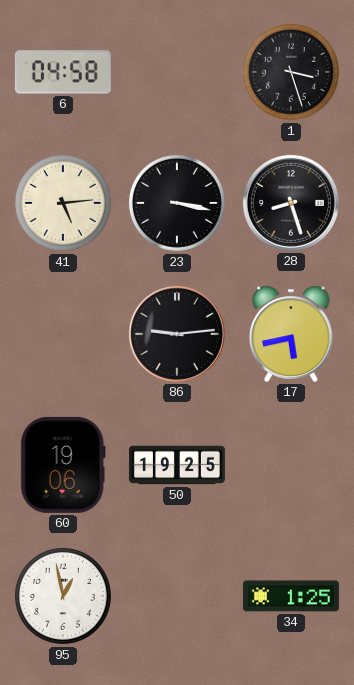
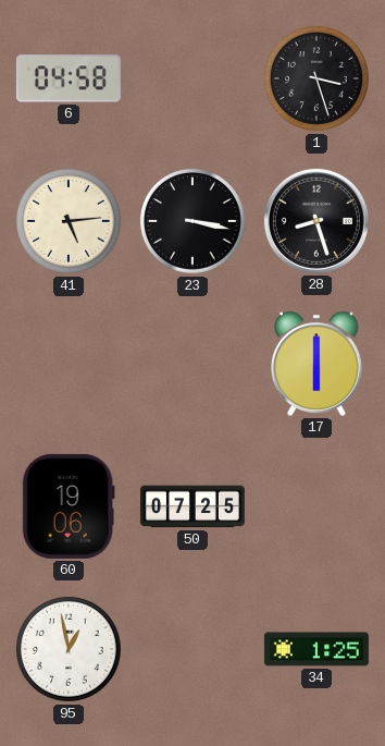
86: 9:14 -> none (177, 334)
17: 5:43 -> 6:00 (316, 364)
50: 19:25 -> 07:25 (192, 506)
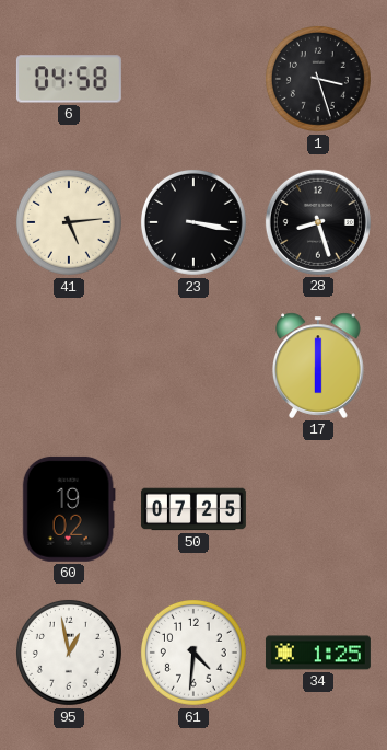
60: 19:06 -> 19:02 (69, 509)
61: none -> 4:31 (193, 653)
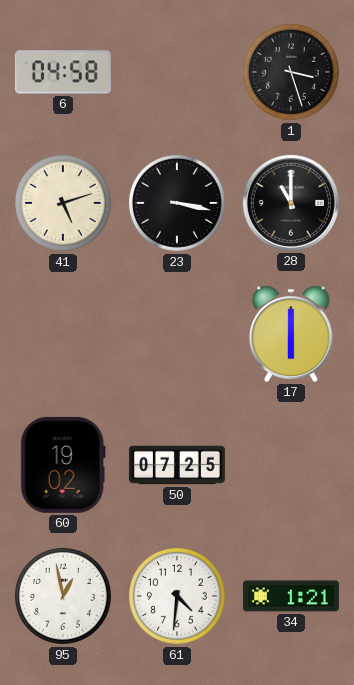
41: 5:14 -> 5:12 (63, 203)
28: 8:27 -> 11:00 (291, 203)
34: 1:25 -> 1:21 (291, 596)
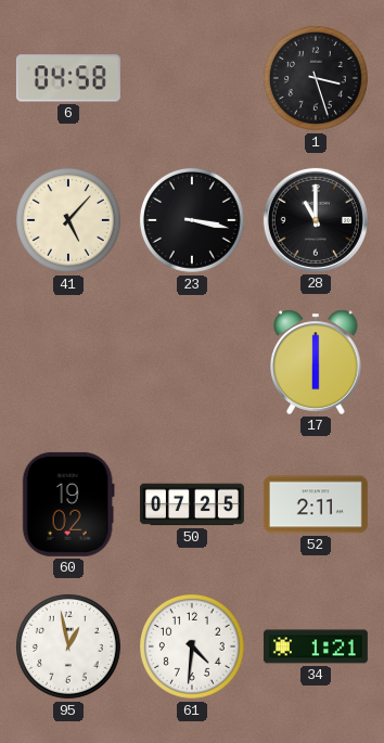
41: 5:12 -> 5:07 (68, 220)
52: none -> 2:11 (316, 504)
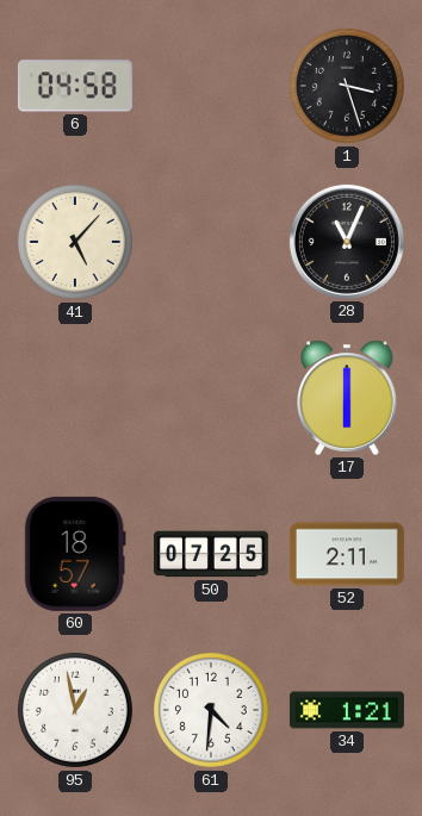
23: 3:17 -> none (192, 220)
28: 11:00 -> 11:04 (347, 242)
60: 19:02 -> 18:57 (75, 554)
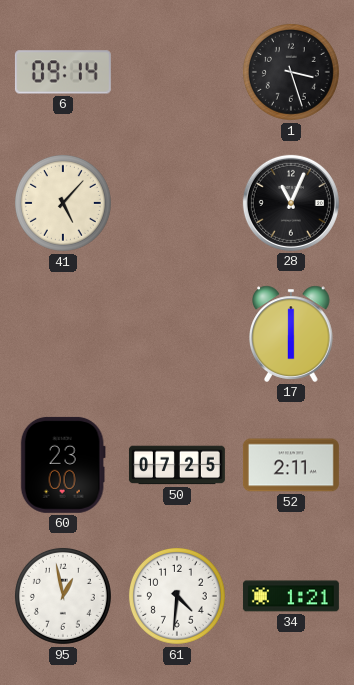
6: 04:58 -> 09:14 (63, 72)
60: 18:57 -> 23:00 (63, 465)
